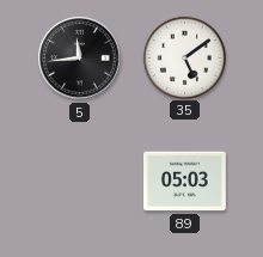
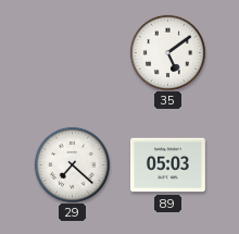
5: 11:44 -> none (80, 59)
29: none -> 7:22 (72, 164)
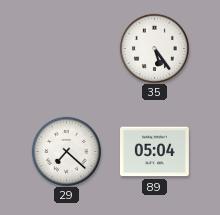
35: 5:09 -> 5:24 (154, 48)
89: 05:03 -> 05:04 (155, 152)
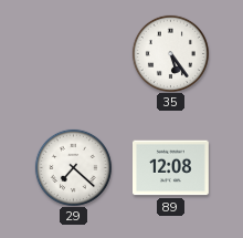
89: 05:04 -> 12:08 (171, 168)
